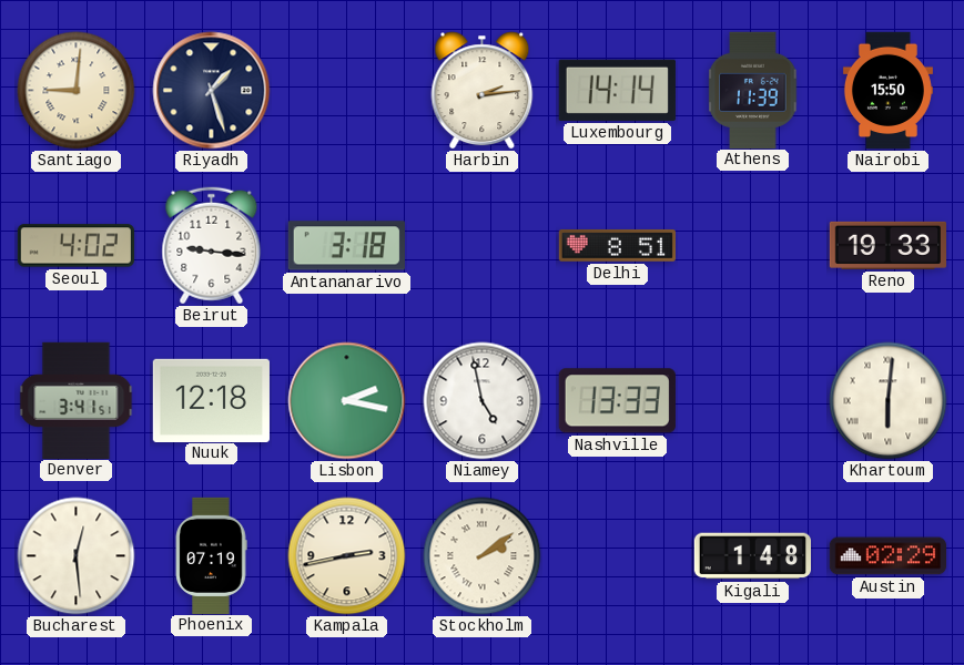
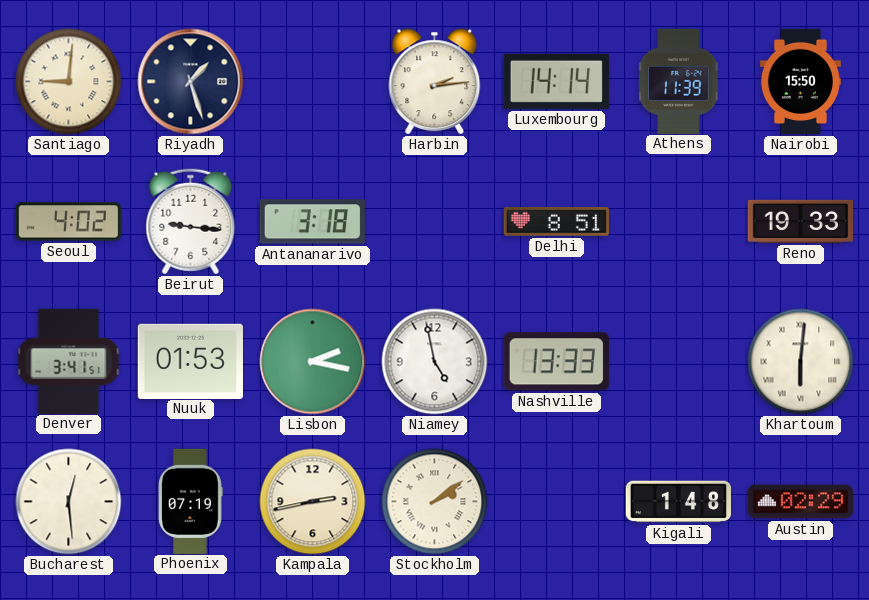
Nuuk: 12:18 -> 01:53 (190, 361)
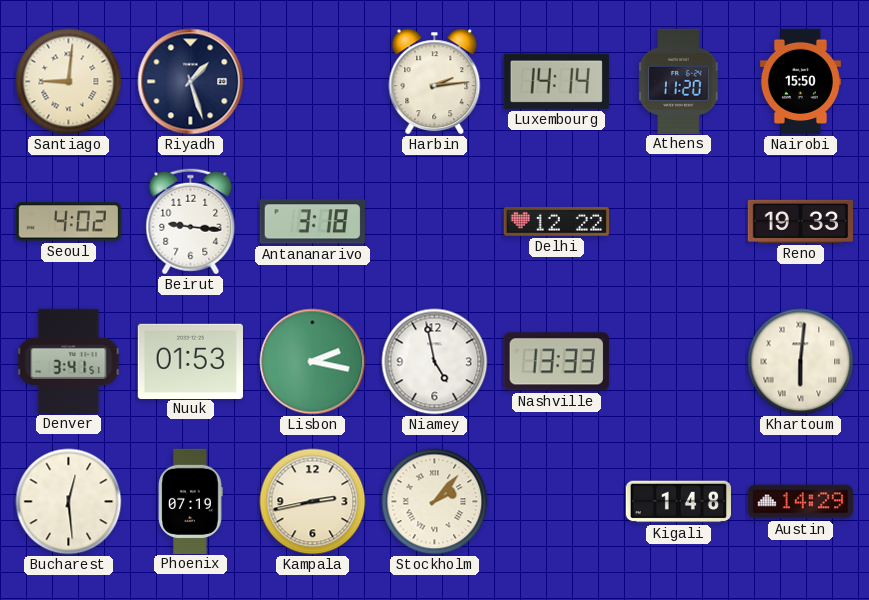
Athens: 11:39 -> 11:20 (679, 81)
Delhi: 8:51 -> 12:22 (556, 222)
Stockholm: 2:09 -> 2:07 (435, 502)
Austin: 02:29 -> 14:29 (800, 502)
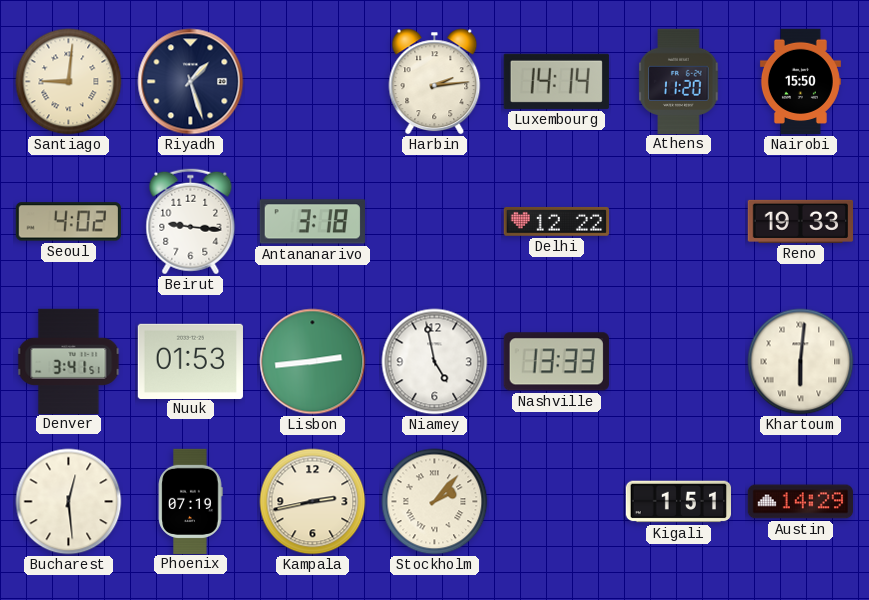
Lisbon: 2:17 -> 2:44 (313, 362)
Kigali: 1:48 -> 1:51 (678, 502)
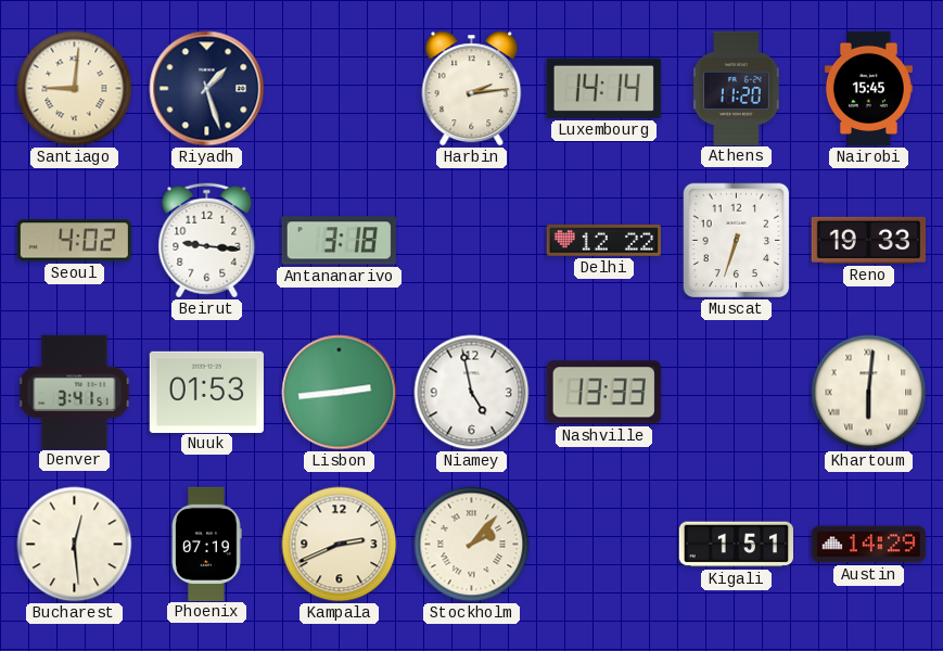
Nairobi: 15:50 -> 15:45 (868, 89)
Muscat: none -> 6:33 (737, 241)
Kampala: 2:43 -> 2:41 (340, 545)
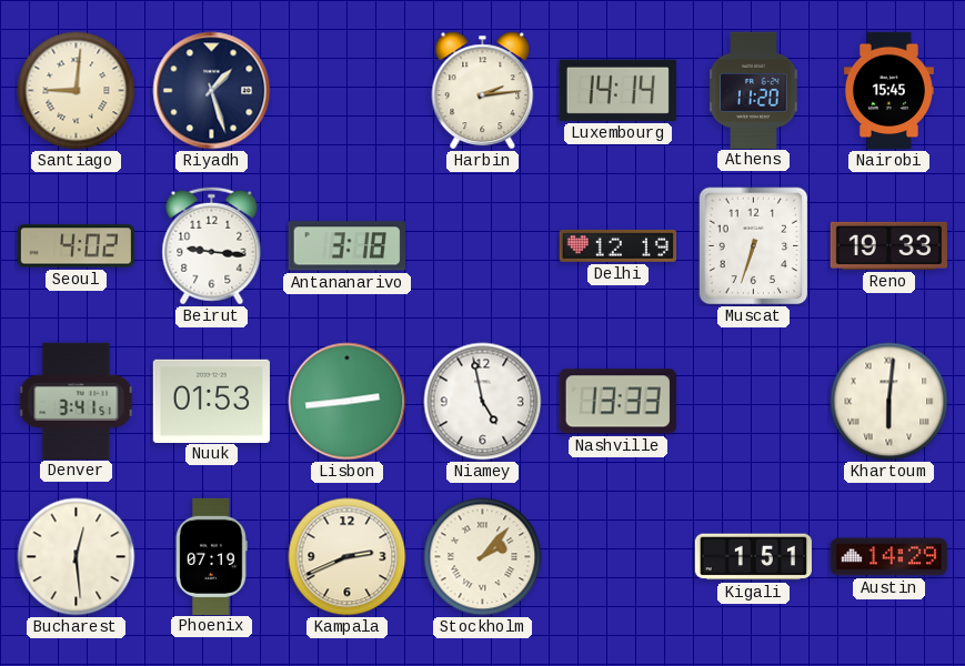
Delhi: 12:22 -> 12:19 (617, 246)
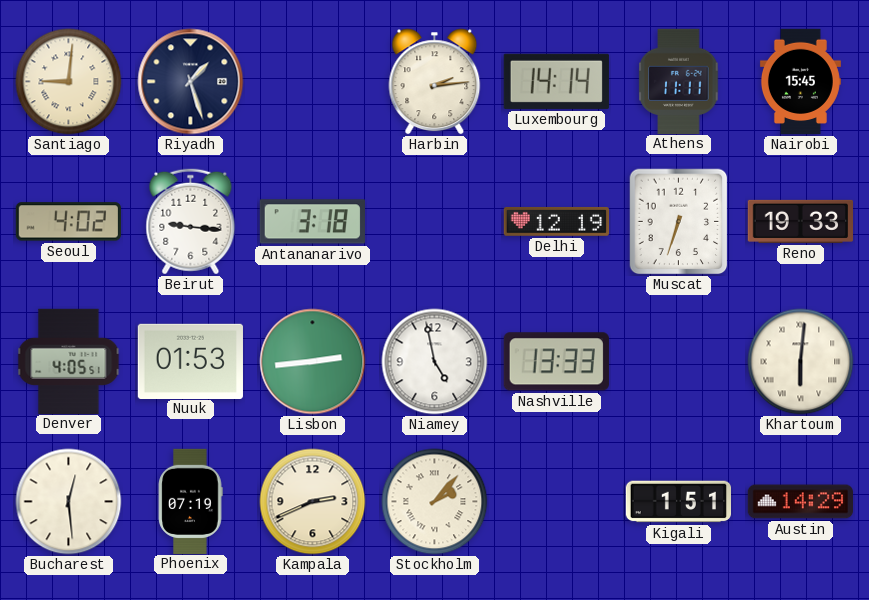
Athens: 11:20 -> 11:11 (679, 81)
Denver: 3:41 -> 4:05 (69, 361)
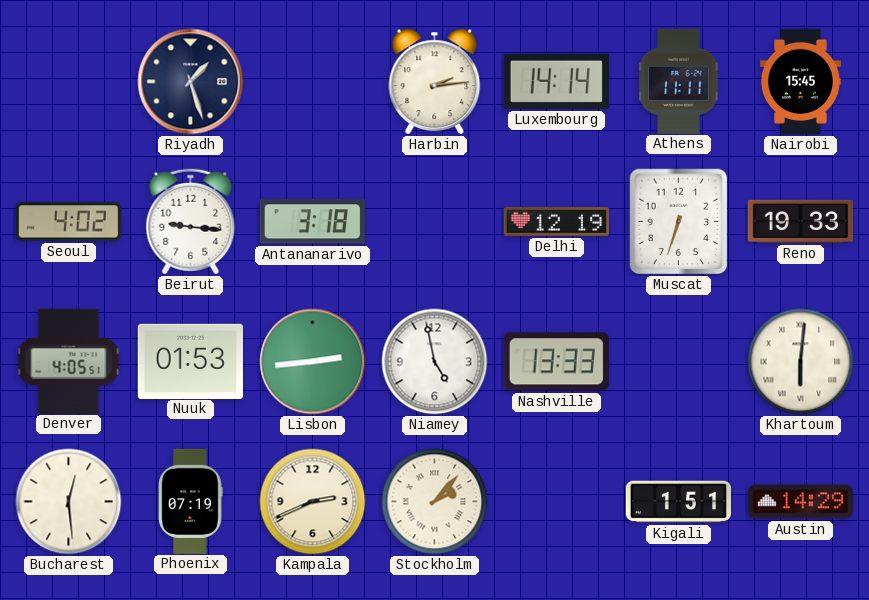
Santiago: 9:01 -> none (69, 82)
